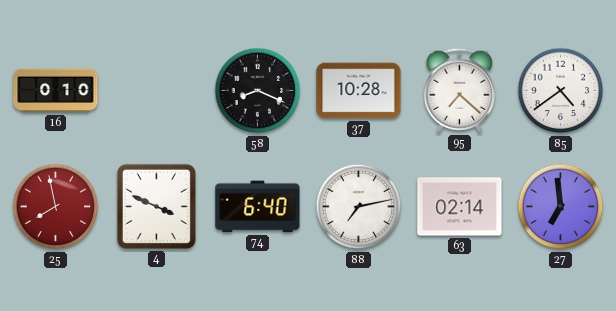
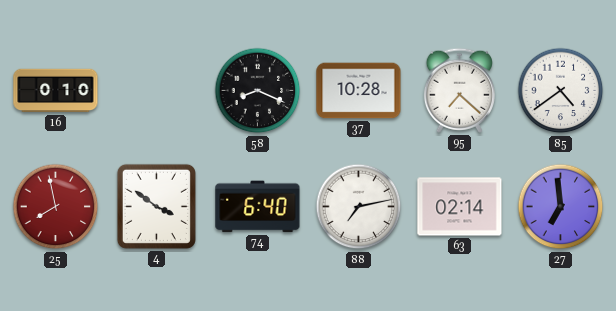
4: 3:49 -> 3:51 (156, 206)
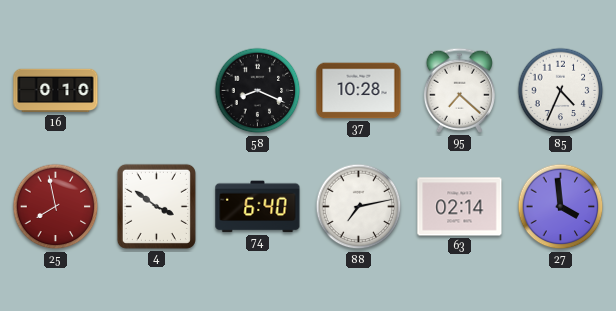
85: 4:39 -> 4:34 (561, 91)
27: 6:59 -> 3:59 (561, 207)
